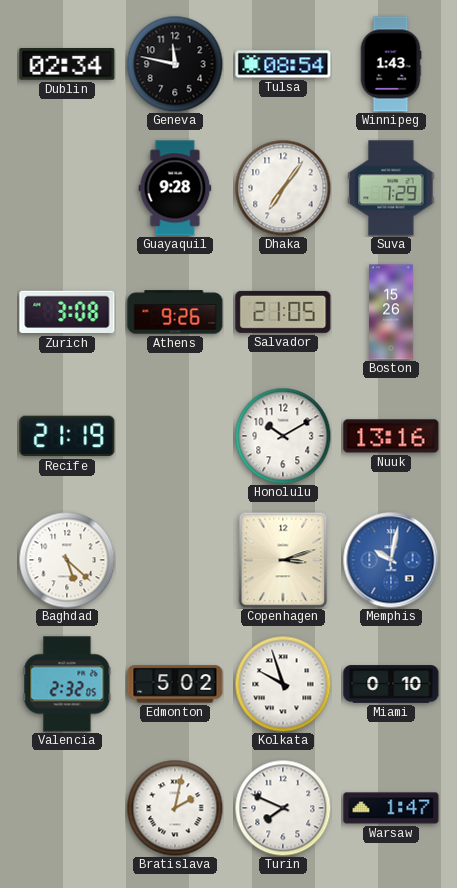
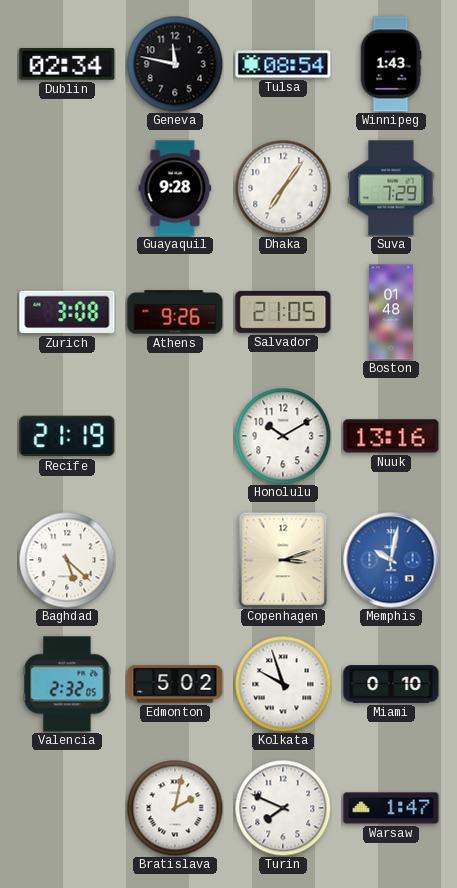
Boston: 15:26 -> 01:48 (391, 312)
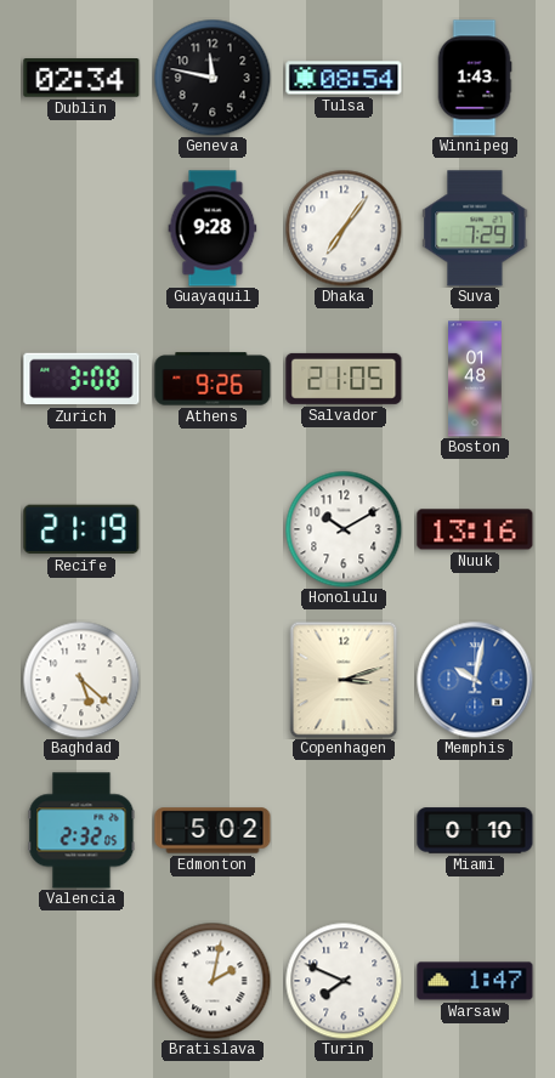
Kolkata: 9:57 -> none (283, 684)
